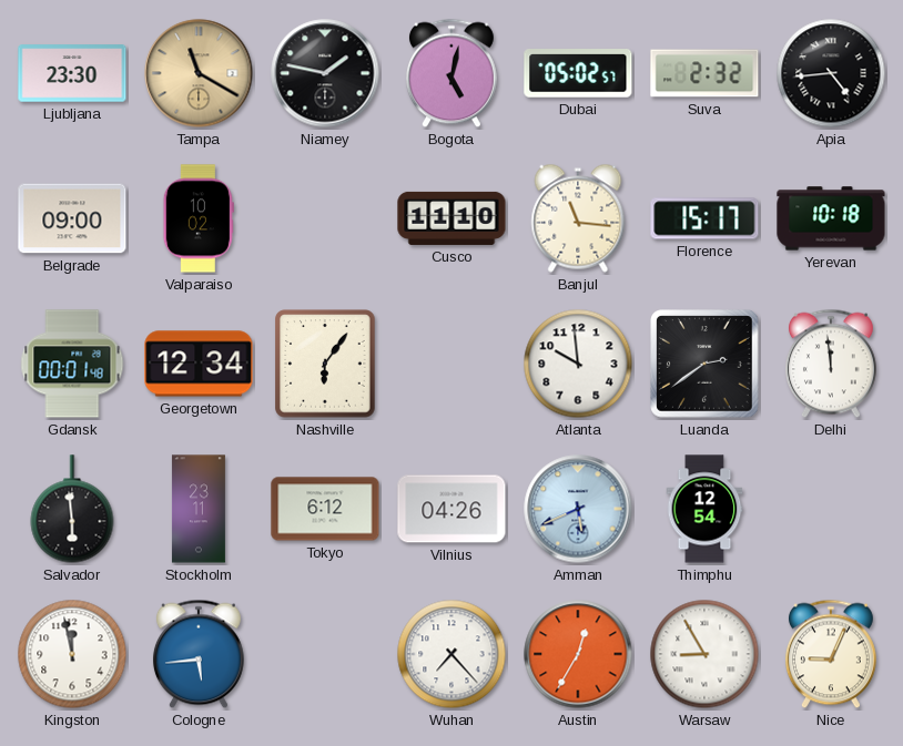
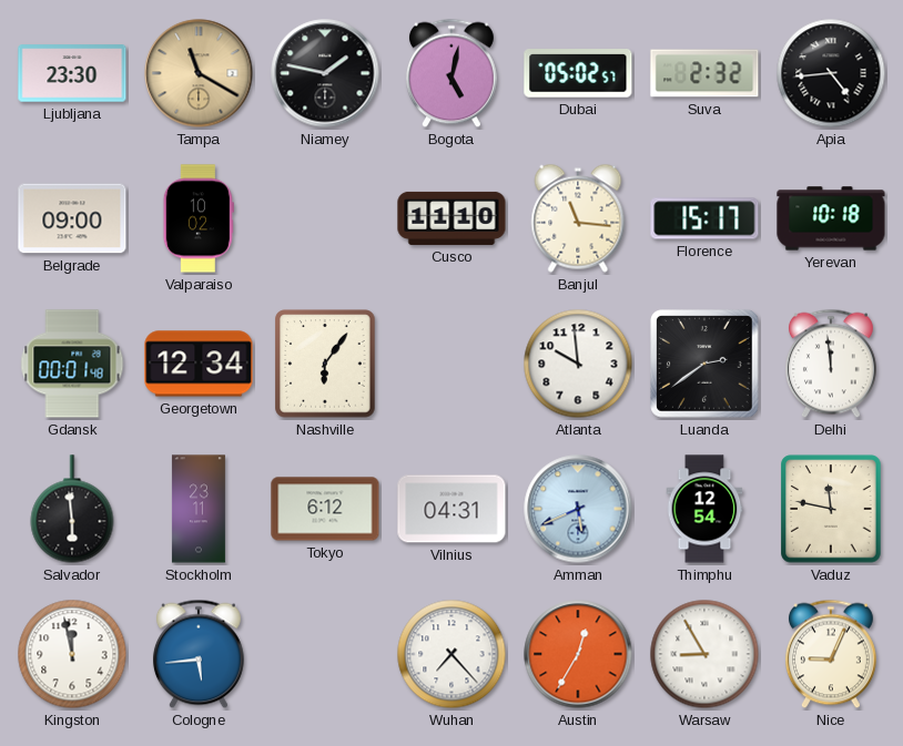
Vilnius: 04:26 -> 04:31 (451, 509)
Vaduz: none -> 11:47 (831, 509)
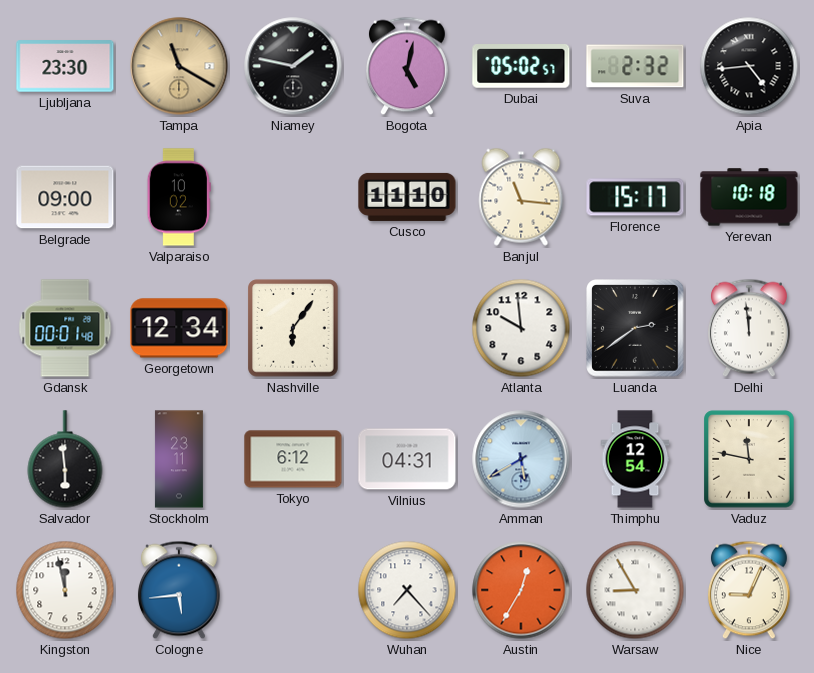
Amman: 5:41 -> 5:40 (521, 459)
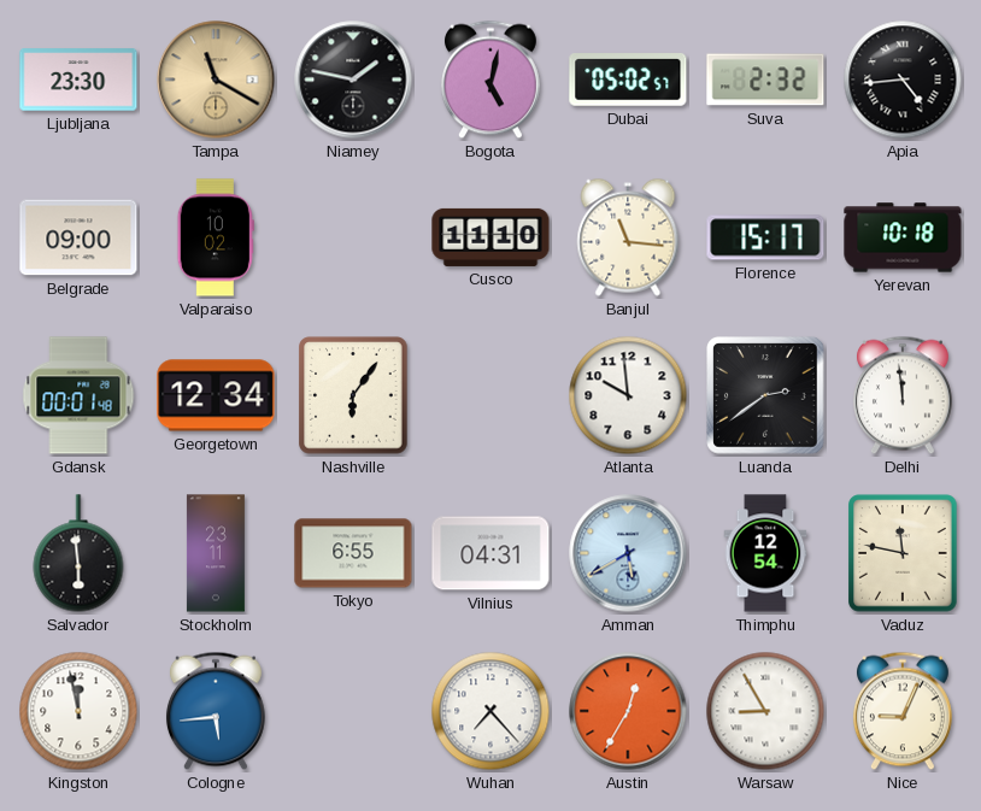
Tokyo: 6:12 -> 6:55 (353, 553)
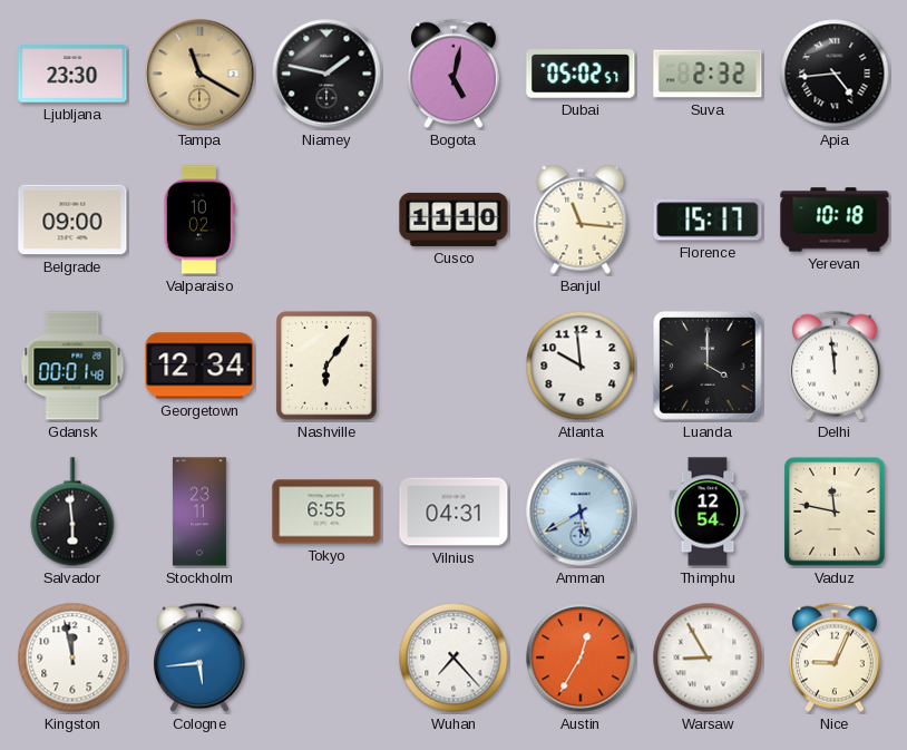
Luanda: 2:39 -> 4:00 (708, 366)
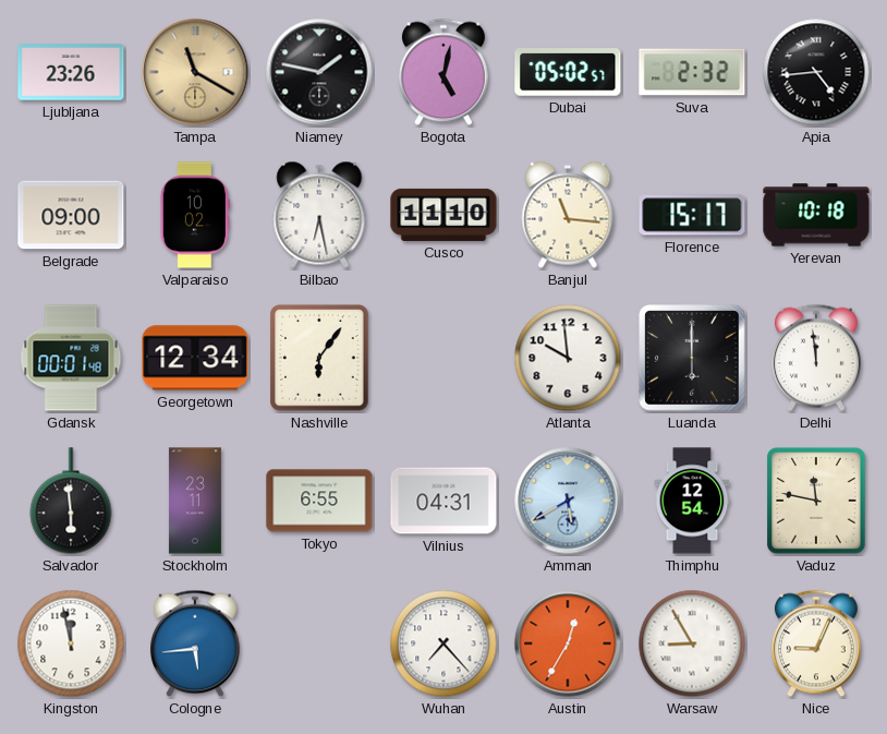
Ljubljana: 23:30 -> 23:26 (71, 72)
Bilbao: none -> 6:28 (319, 215)
Luanda: 4:00 -> 6:00 (692, 358)
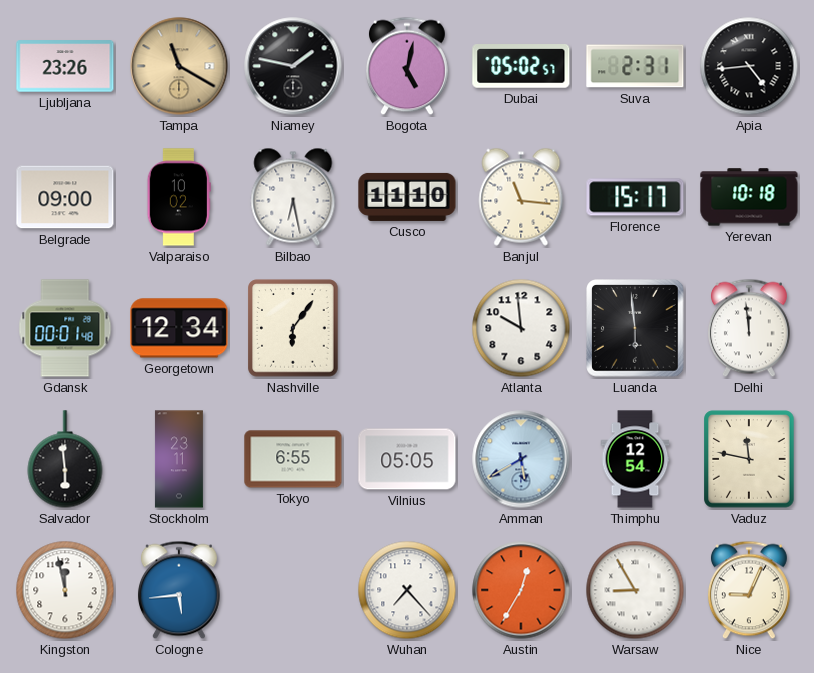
Suva: 2:32 -> 2:31 (635, 66)
Luanda: 6:00 -> 5:59 (635, 328)
Vilnius: 04:31 -> 05:05 (407, 459)
